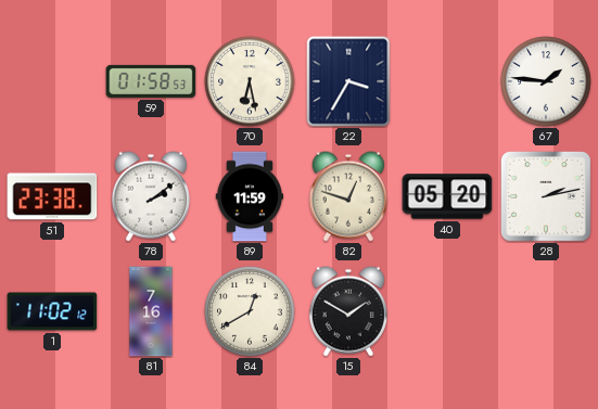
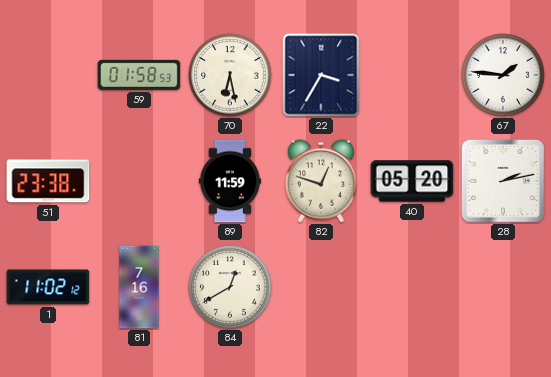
78: 2:09 -> none (151, 196)
15: 1:50 -> none (348, 311)
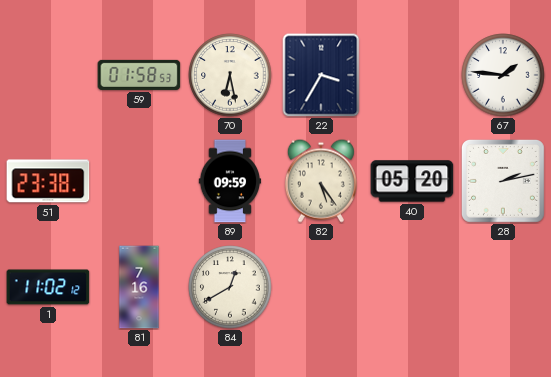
89: 11:59 -> 09:59 (230, 181)
82: 12:48 -> 5:24 (321, 181)
